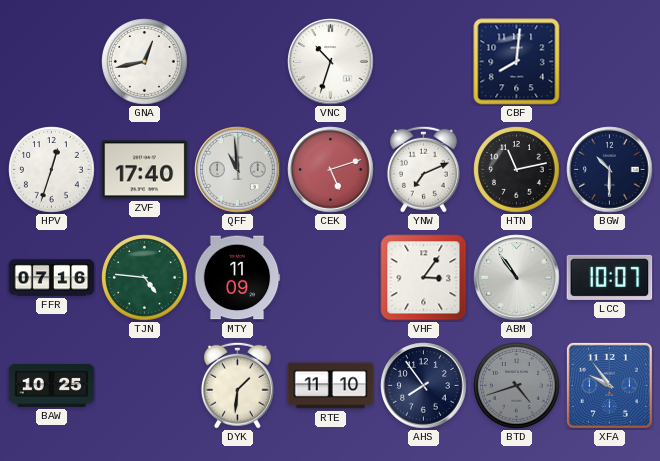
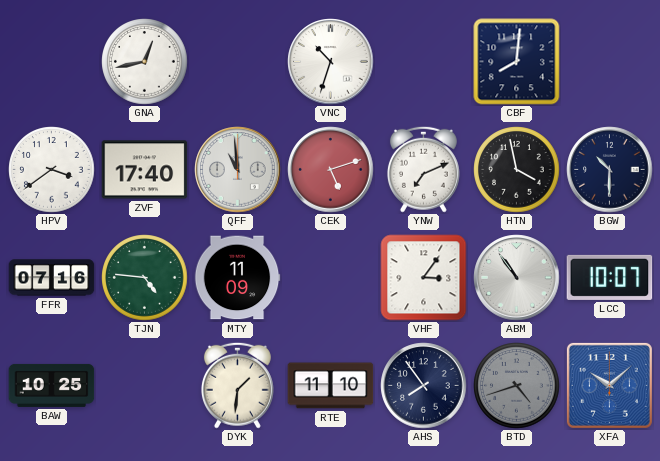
HPV: 12:33 -> 3:39 (52, 170)
HTN: 11:13 -> 3:58 (517, 170)
XFA: 9:54 -> 10:08 (609, 385)
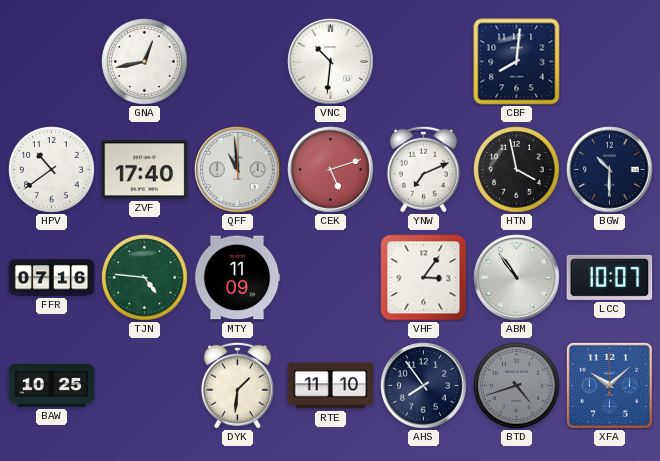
VNC: 10:33 -> 10:31 (331, 62)
HPV: 3:39 -> 10:39 (52, 170)
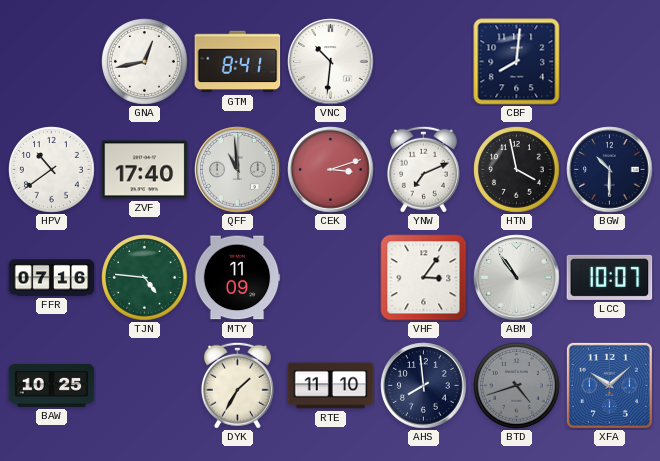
GTM: none -> 8:41 (238, 62)
CEK: 5:12 -> 3:12 (331, 170)
DYK: 1:31 -> 1:35 (237, 385)
AHS: 7:54 -> 7:59 (424, 386)
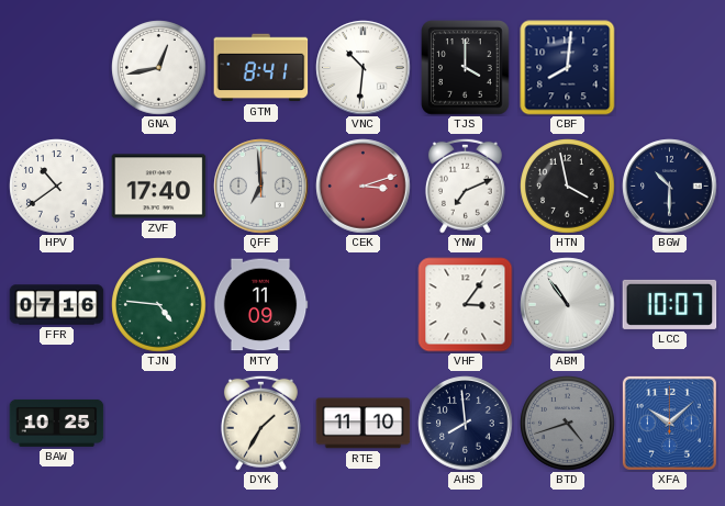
TJS: none -> 4:00 (466, 68)
QFF: 10:59 -> 6:59 (261, 187)
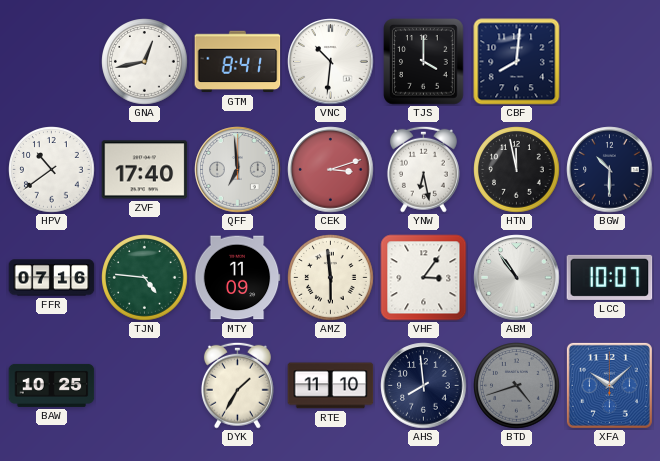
YNW: 7:11 -> 6:28 (423, 169)
HTN: 3:58 -> 11:58 (517, 170)
AMZ: none -> 5:59 (331, 278)
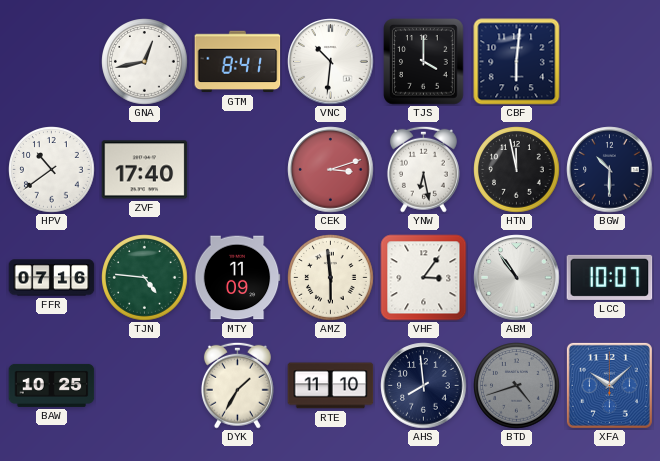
CBF: 8:01 -> 6:01 (517, 62)
QFF: 6:59 -> none (238, 170)
